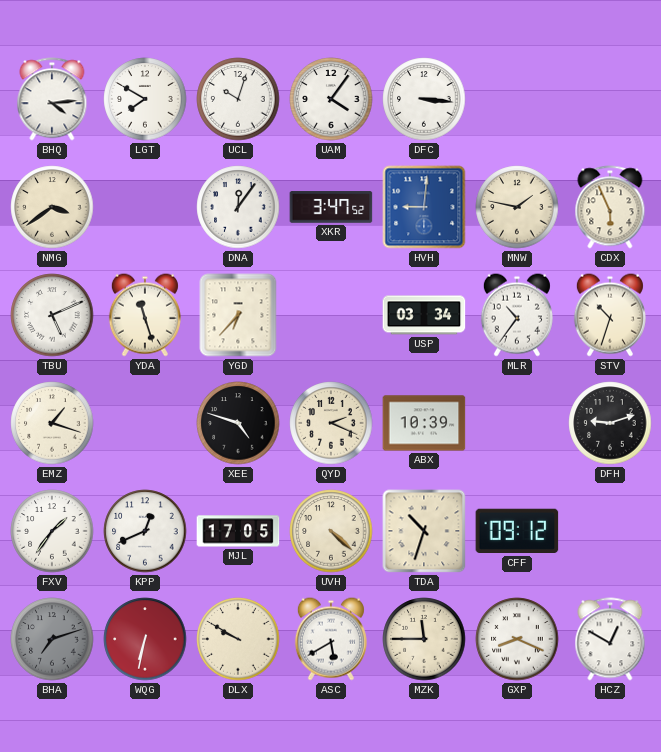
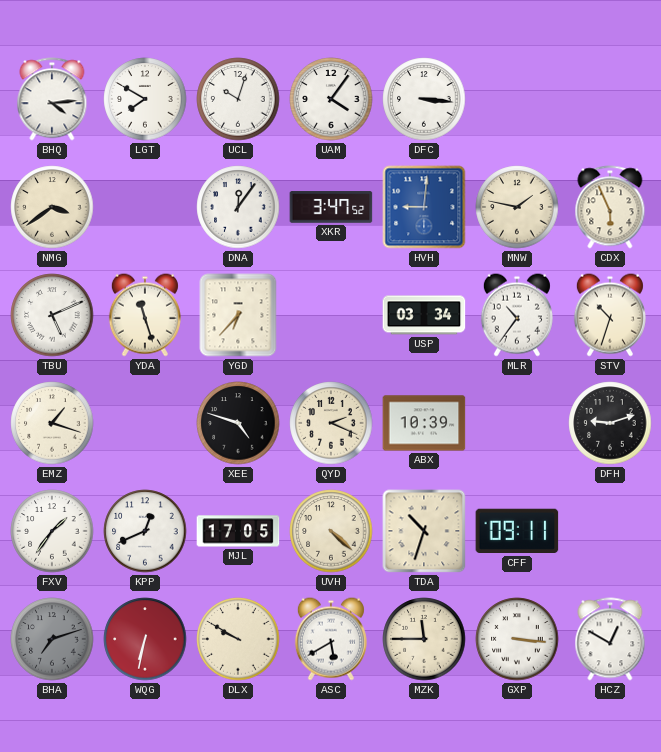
CFF: 09:12 -> 09:11 (517, 531)
GXP: 8:19 -> 3:16 (517, 639)
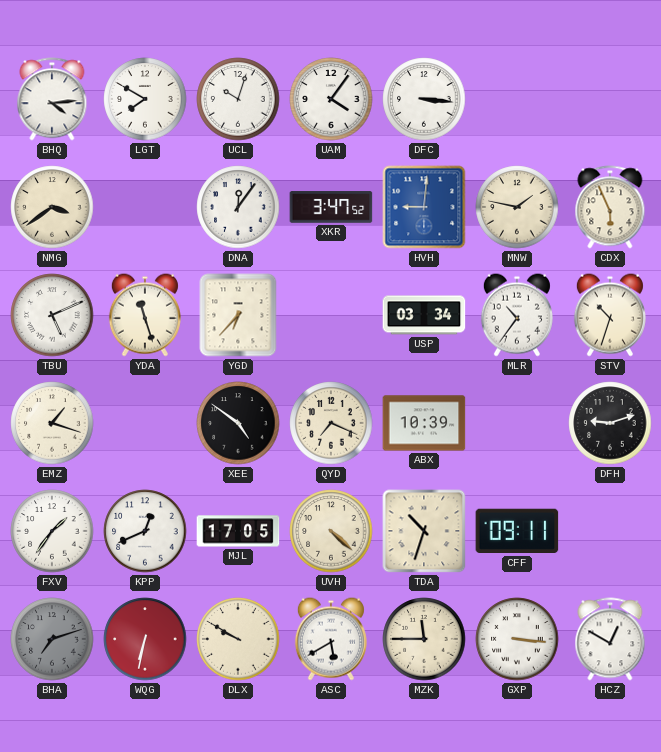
XEE: 4:48 -> 4:51 (238, 423)
QYD: 2:19 -> 7:19 (331, 423)
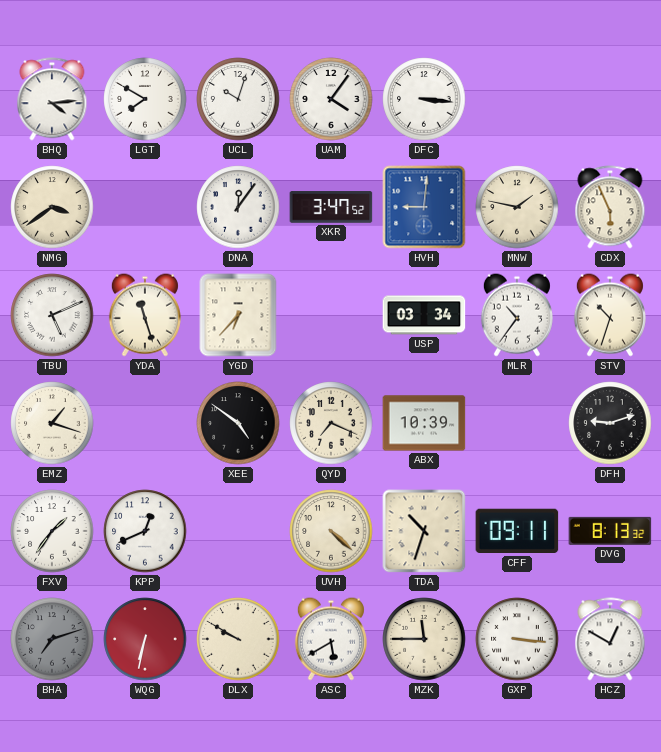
MJL: 17:05 -> none (238, 531)
DVG: none -> 8:13 (610, 531)
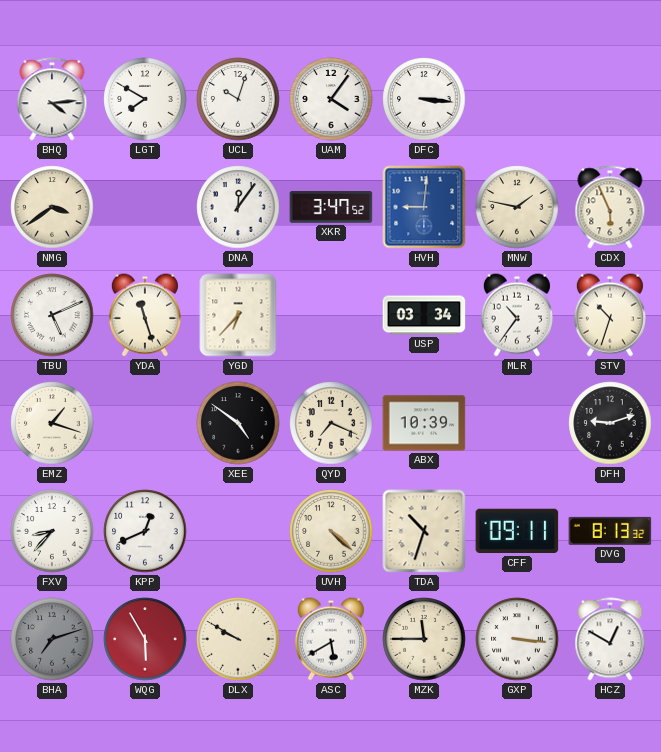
FXV: 1:36 -> 8:37 (52, 531)
WQG: 6:32 -> 5:55 (145, 639)
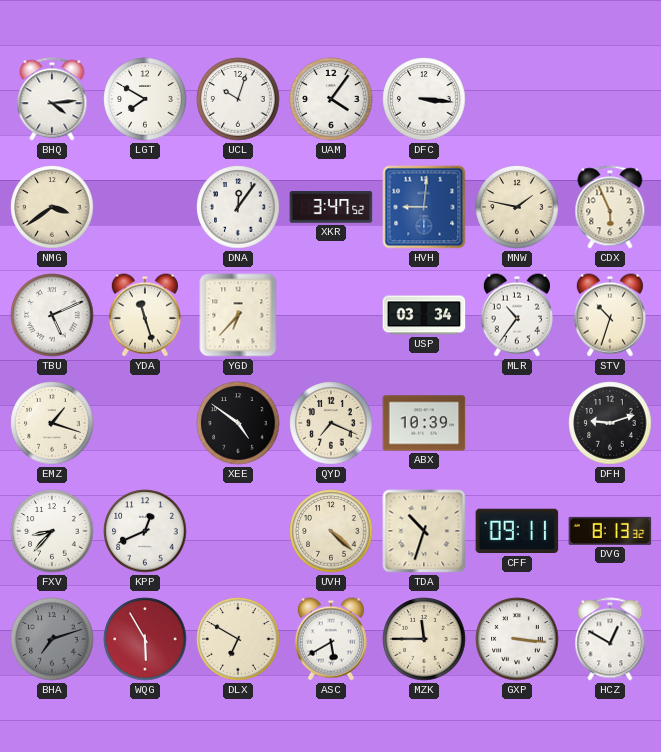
DLX: 9:50 -> 6:50 (238, 639)
